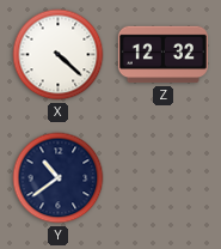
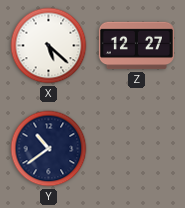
X: 4:22 -> 5:22 (49, 46)
Z: 12:32 -> 12:27 (136, 46)
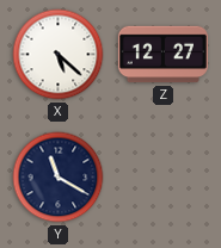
Y: 10:39 -> 11:20 (59, 178)
